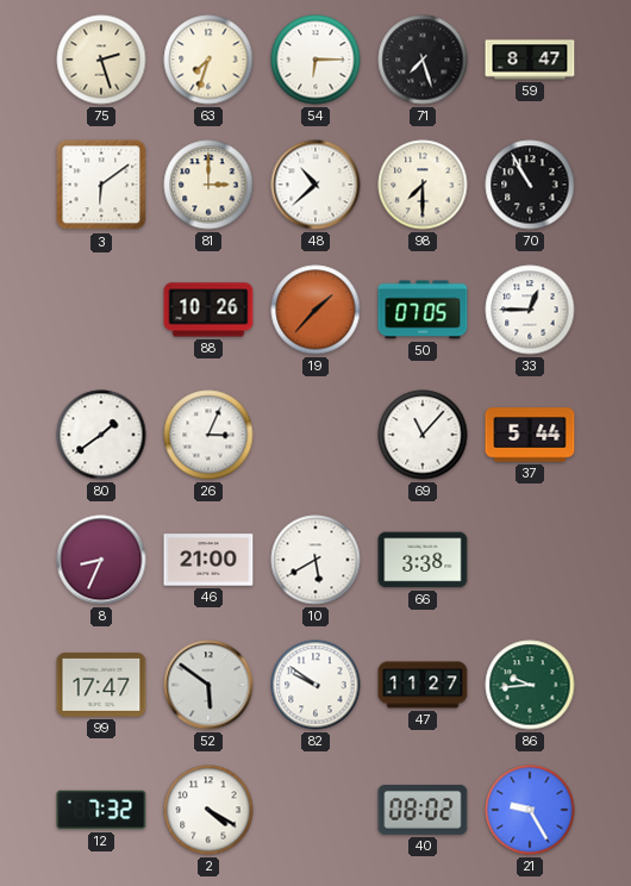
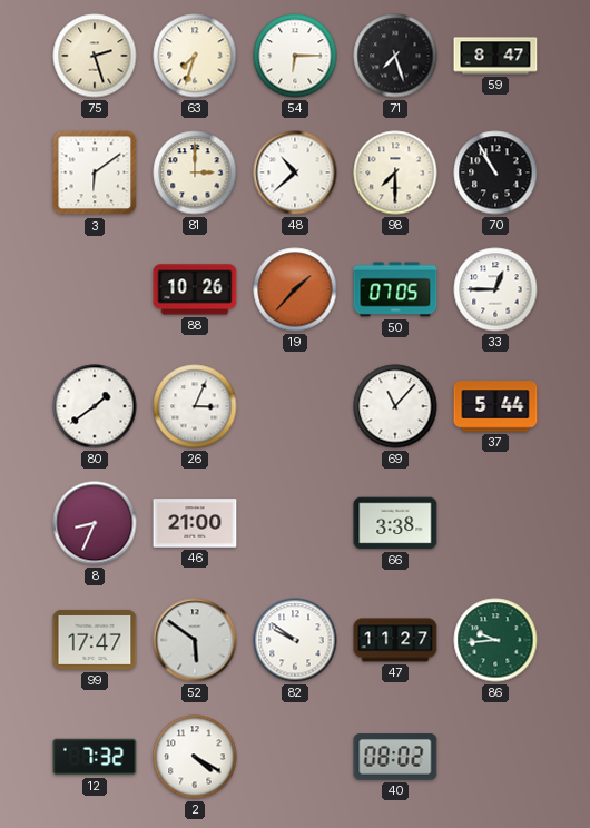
10: 5:40 -> none (315, 560)
21: 9:25 -> none (530, 810)
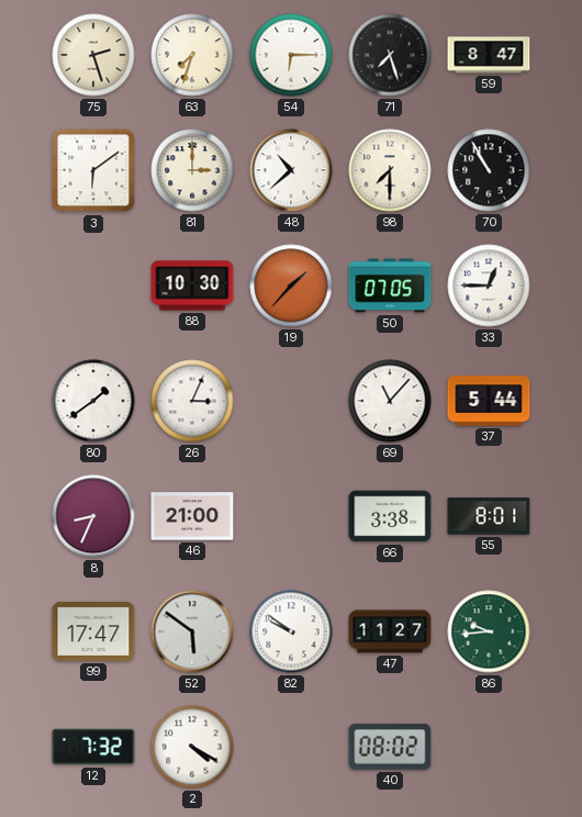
88: 10:26 -> 10:30 (192, 286)
55: none -> 8:01 (489, 516)
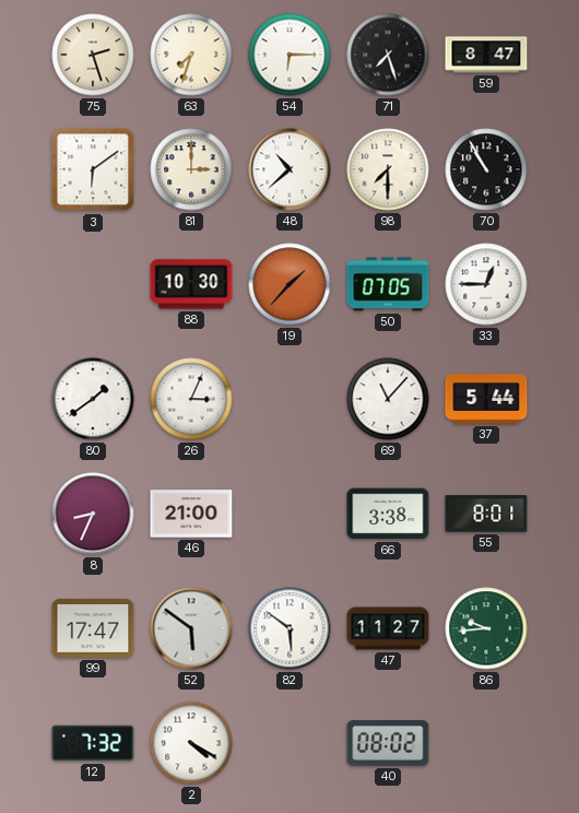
82: 9:51 -> 5:51 (289, 628)
